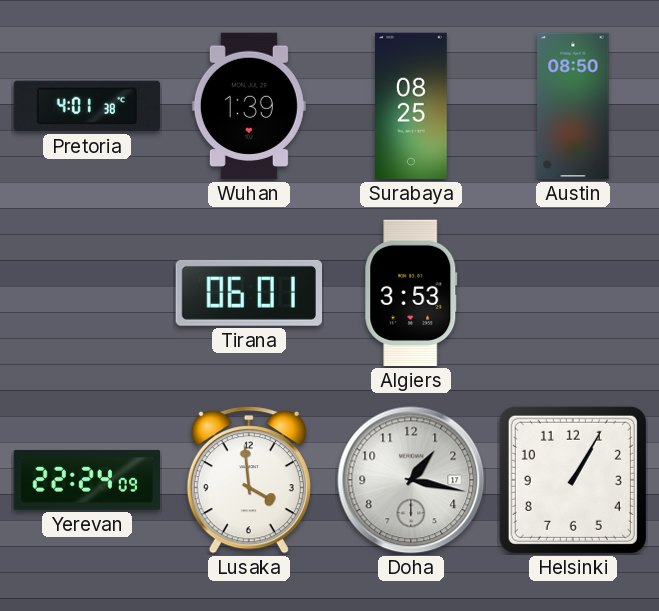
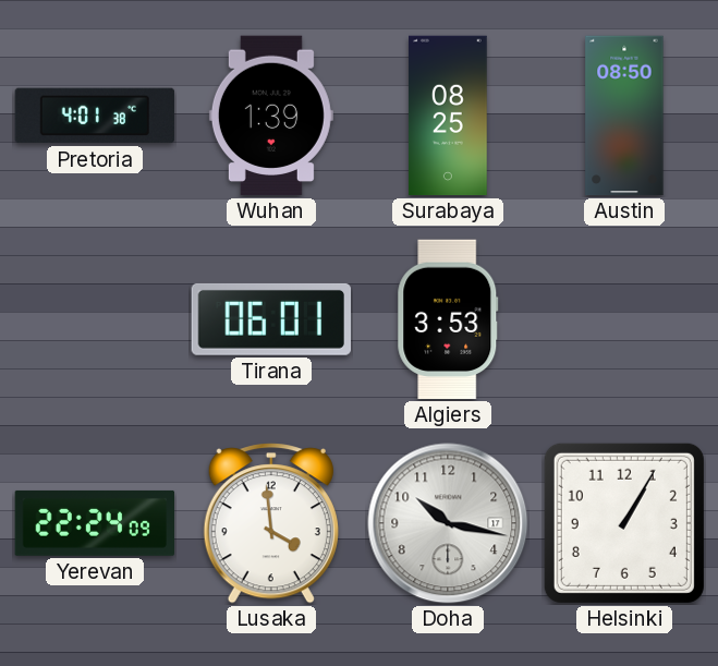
Doha: 1:17 -> 10:17 (448, 523)
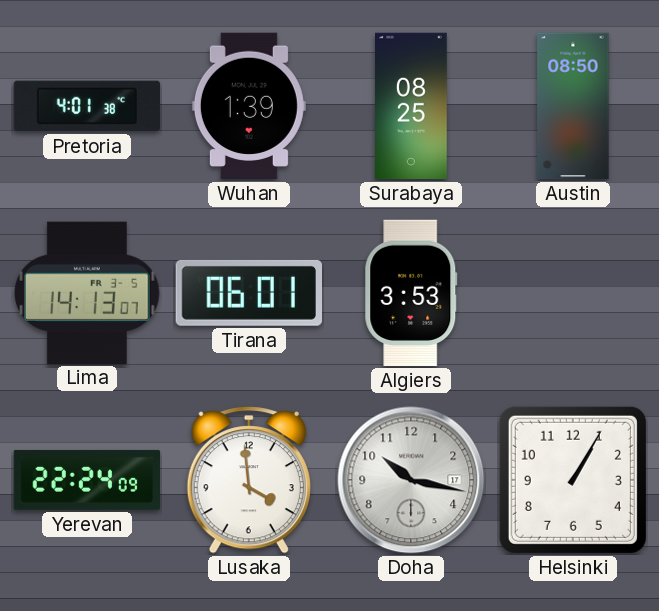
Lima: none -> 14:13 (87, 292)
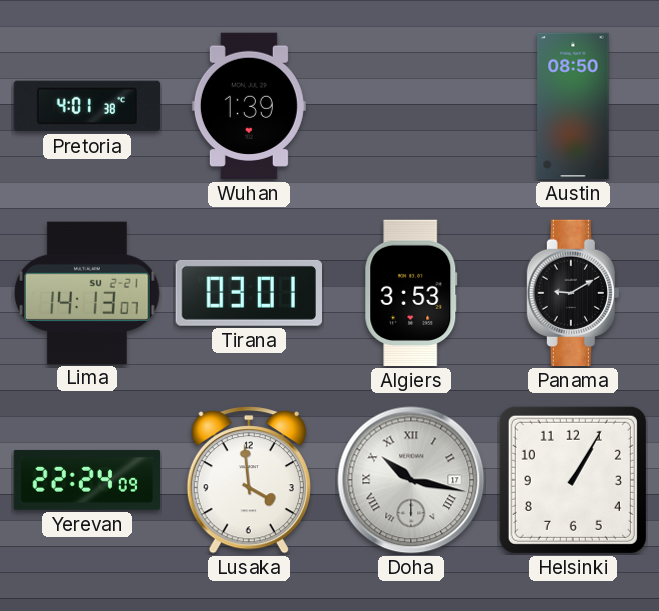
Surabaya: 08:25 -> none (411, 106)
Lima date: FR 3-5 -> SU 2-21 (87, 292)
Tirana: 06:01 -> 03:01 (248, 293)
Panama: none -> 9:10 (573, 293)
Doha numerals: Arabic -> Roman (411, 480)
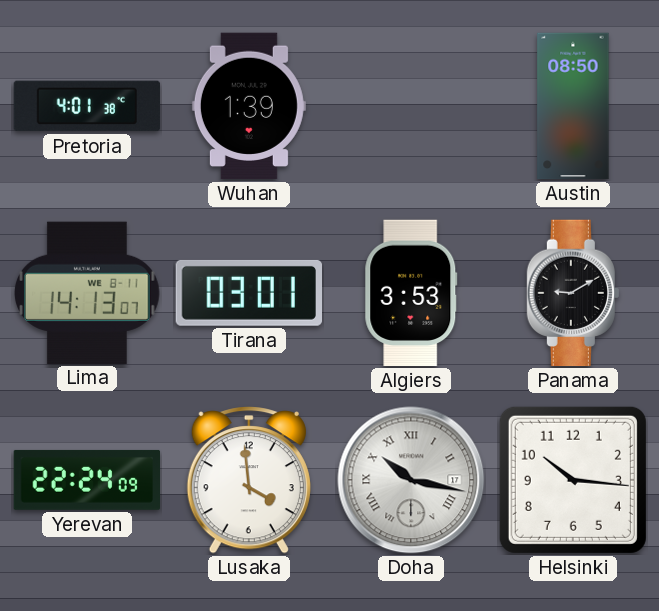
Lima date: SU 2-21 -> WE 8-11 (87, 292)
Helsinki: 1:05 -> 10:16 (573, 480)
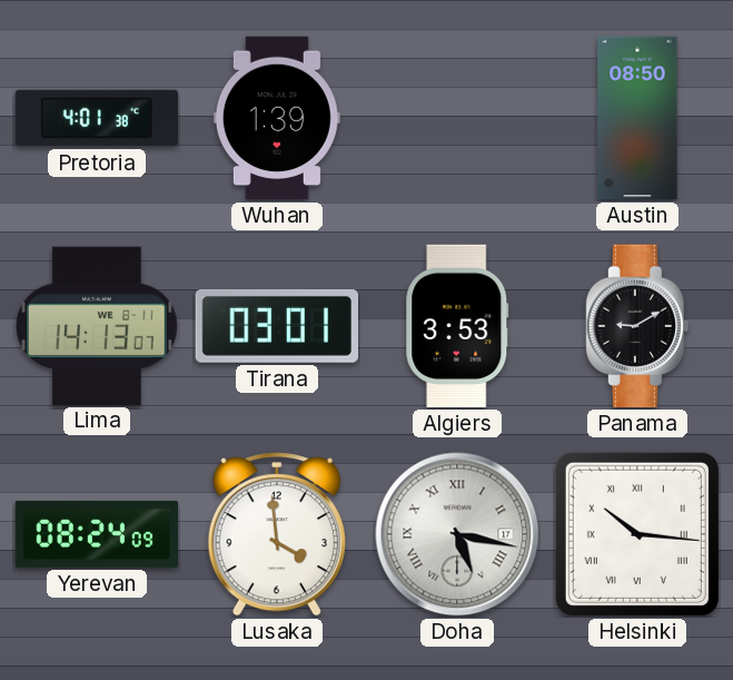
Yerevan: 22:24 -> 08:24 (97, 534)
Doha: 10:17 -> 5:17 (457, 534)
Helsinki numerals: Arabic -> Roman (637, 534)
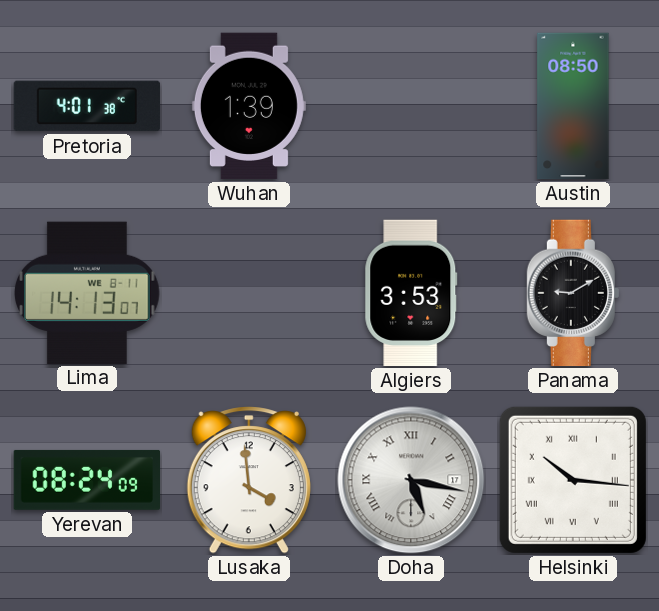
Tirana: 03:01 -> none (276, 326)
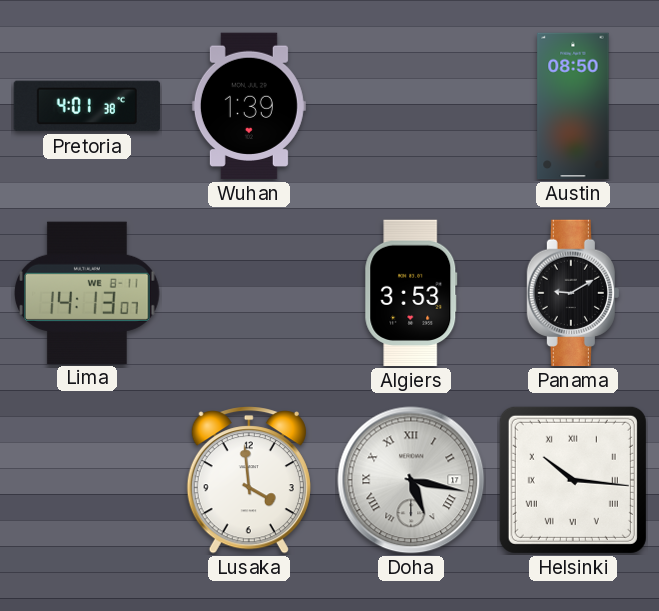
Yerevan: 08:24 -> none (87, 480)
